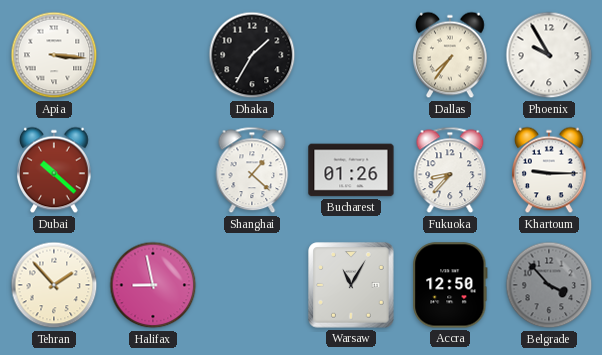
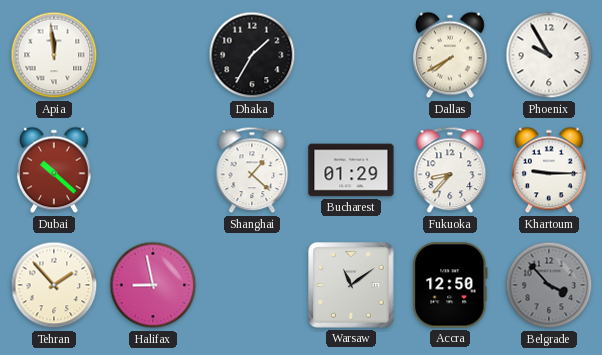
Apia: 3:16 -> 11:59 (54, 55)
Dallas: 7:36 -> 7:40 (451, 55)
Bucharest: 01:26 -> 01:29 (351, 170)
Warsaw: 11:05 -> 11:09 (351, 285)
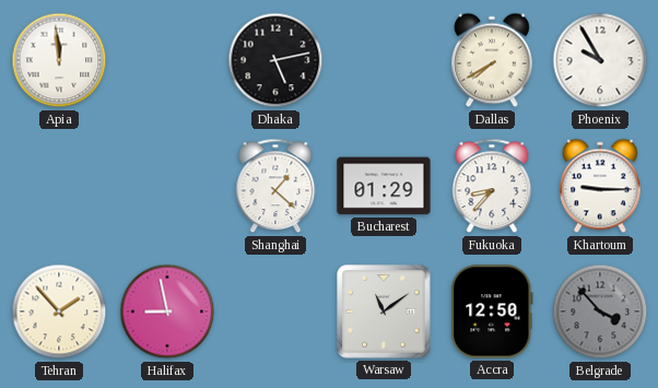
Dhaka: 1:35 -> 5:13 (275, 60)
Dubai: 10:22 -> none (55, 170)
